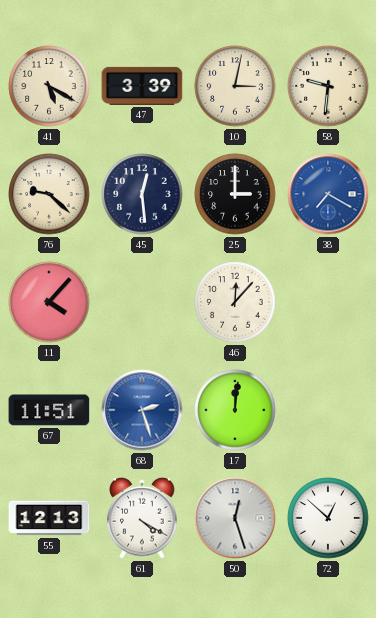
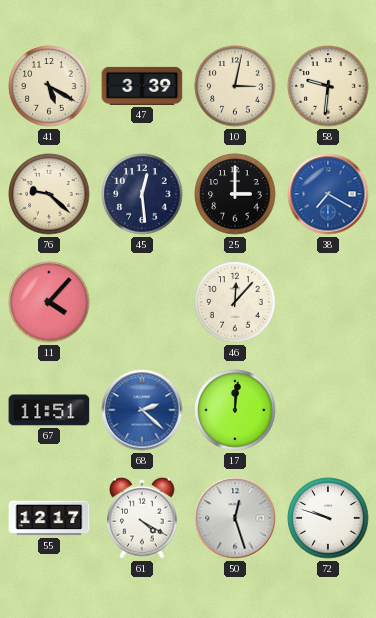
68: 2:27 -> 2:22 (142, 410)
55: 12:13 -> 12:17 (49, 518)
72: 12:52 -> 9:48 (328, 518)
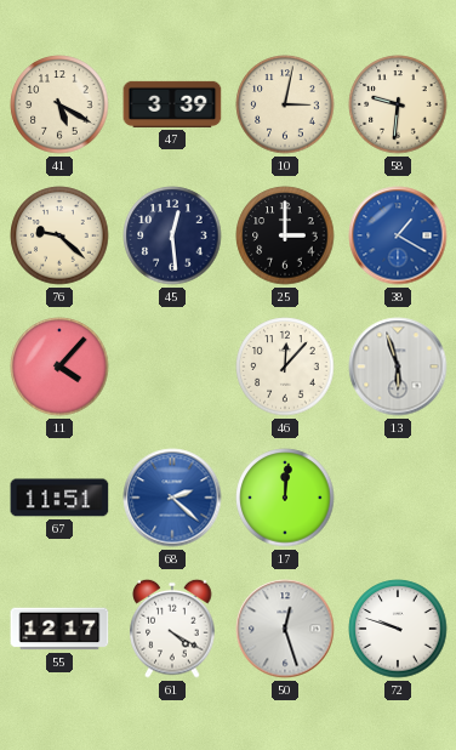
38: 7:20 -> 1:20 (398, 235)
13: none -> 5:57 (398, 367)
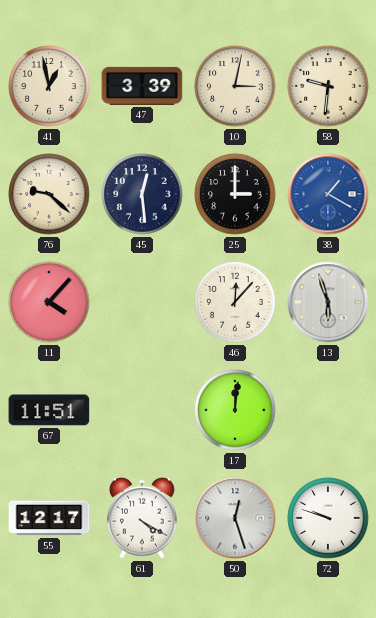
41: 5:20 -> 12:58 (49, 86)
68: 2:22 -> none (172, 498)
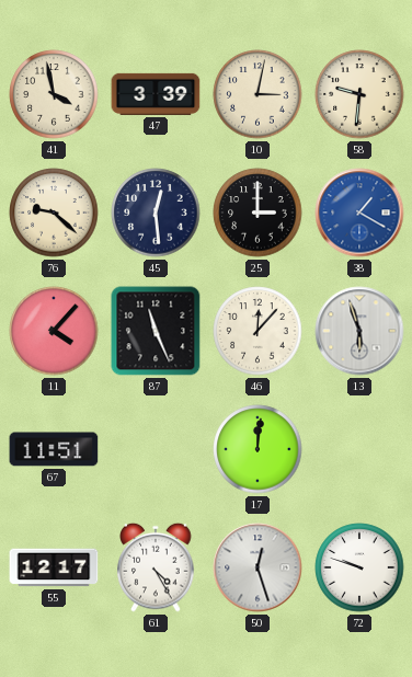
41: 12:58 -> 3:58 (54, 94)
87: none -> 11:26 (156, 331)
61: 4:20 -> 4:25 (156, 567)
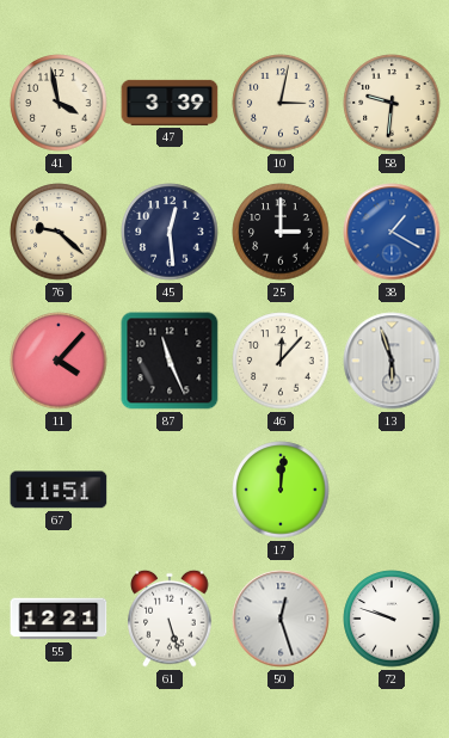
55: 12:17 -> 12:21 (59, 619)
61: 4:25 -> 5:27 (170, 619)
